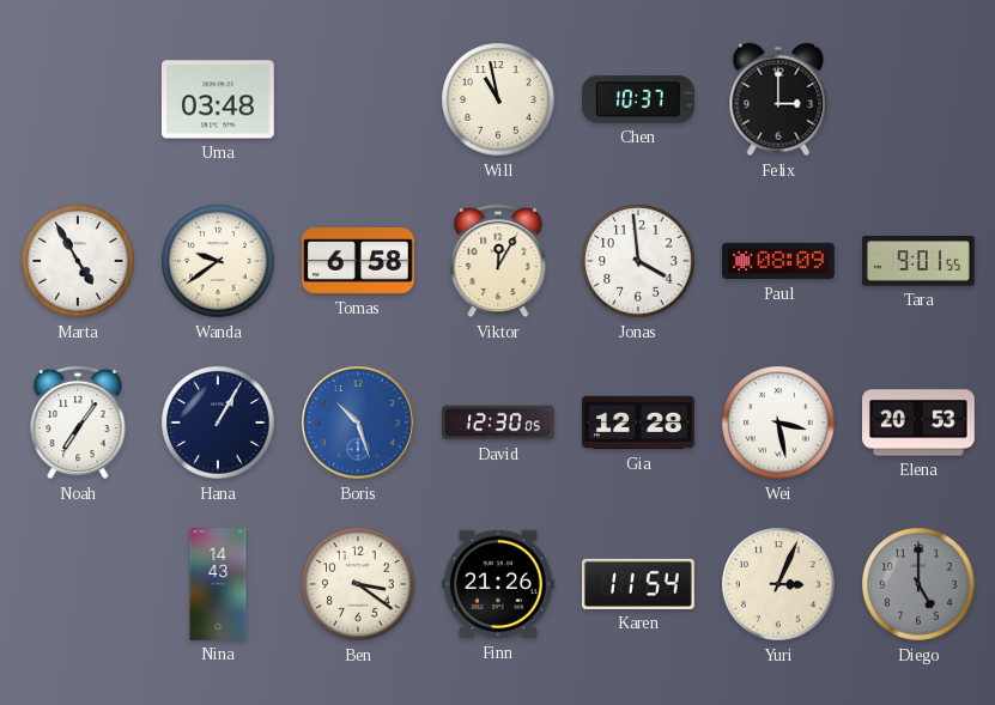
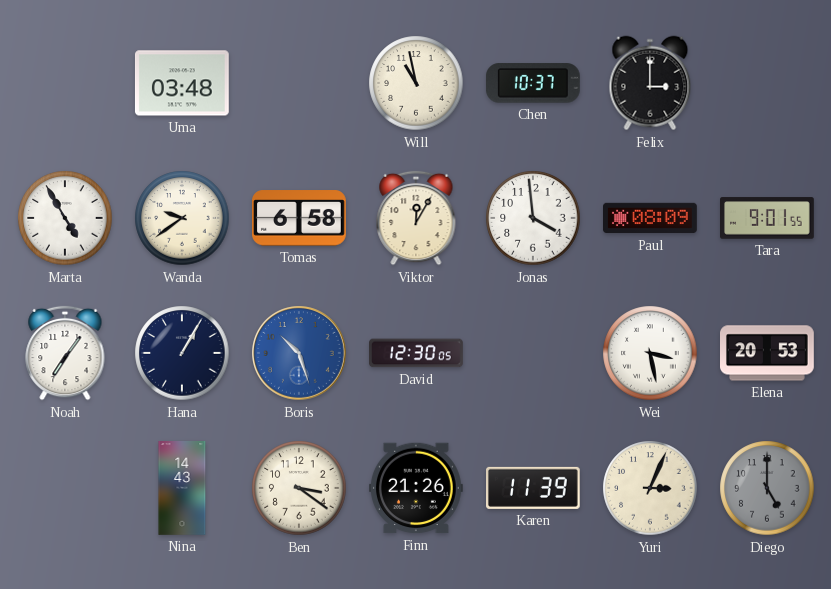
Gia: 12:28 -> none (639, 423)
Karen: 11:54 -> 11:39 (534, 488)
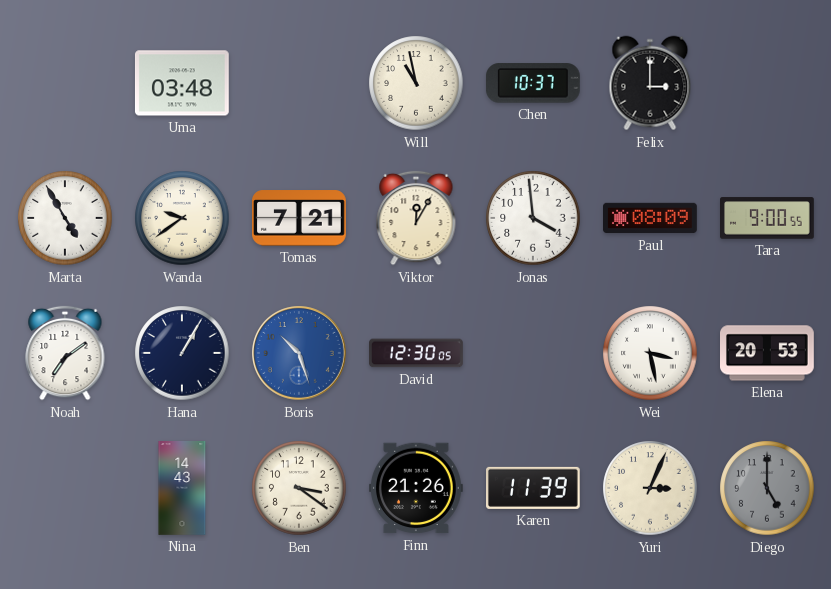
Tomas: 6:58 -> 7:21 (300, 218)
Tara: 9:01 -> 9:00 (768, 218)
Noah: 7:06 -> 7:09 (65, 353)
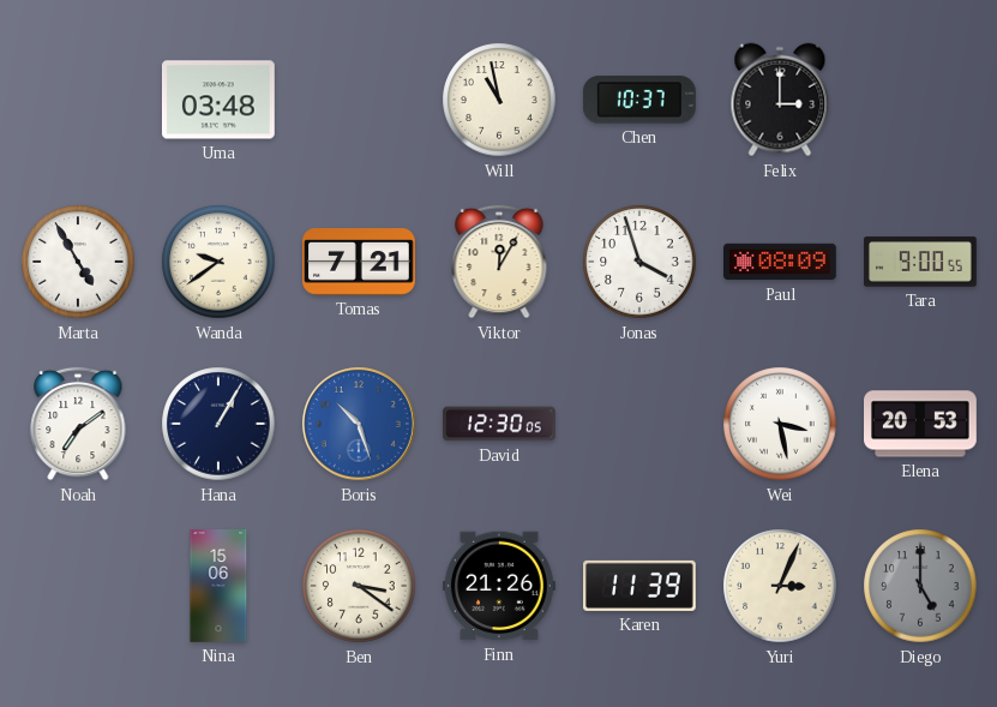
Jonas: 3:59 -> 3:57 (639, 262)
Nina: 14:43 -> 15:06 (218, 586)
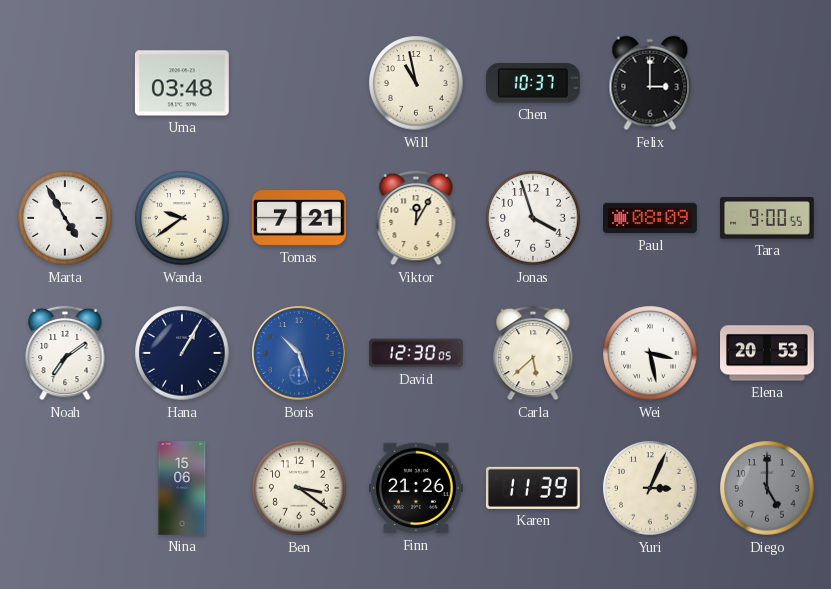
Carla: none -> 5:38 (533, 353)
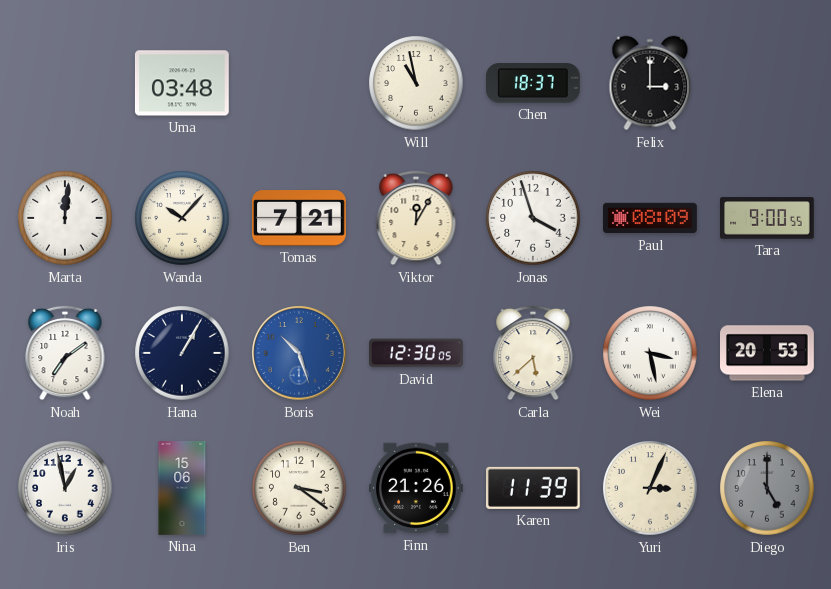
Chen: 10:37 -> 18:37 (533, 83)
Marta: 4:55 -> 12:01 (65, 218)
Wanda: 9:39 -> 10:07 (182, 218)
Iris: none -> 12:58 (65, 488)
